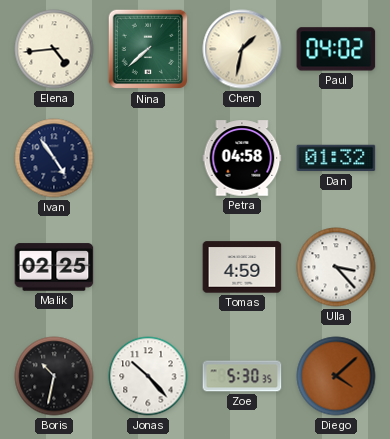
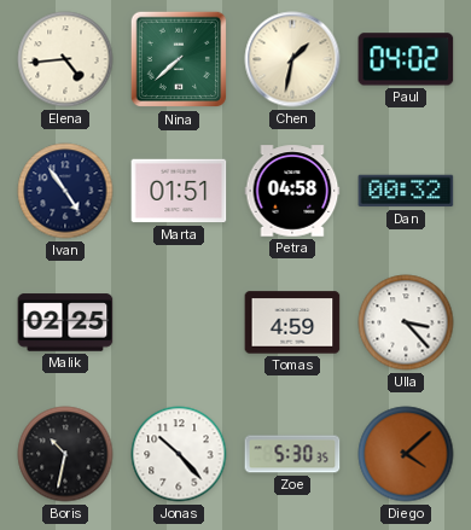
Marta: none -> 01:51 (179, 191)
Dan: 01:32 -> 00:32 (406, 191)
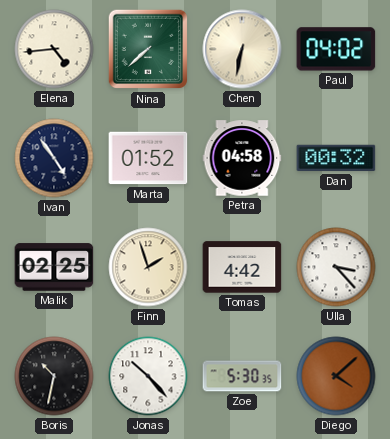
Chen: 1:32 -> 6:32 (242, 49)
Marta: 01:51 -> 01:52 (148, 158)
Finn: none -> 1:57 (148, 267)
Tomas: 4:59 -> 4:42 (242, 267)
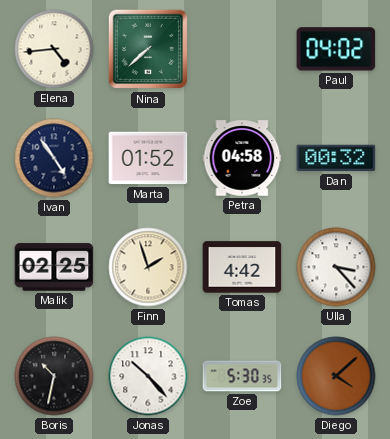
Chen: 6:32 -> none (242, 49)
